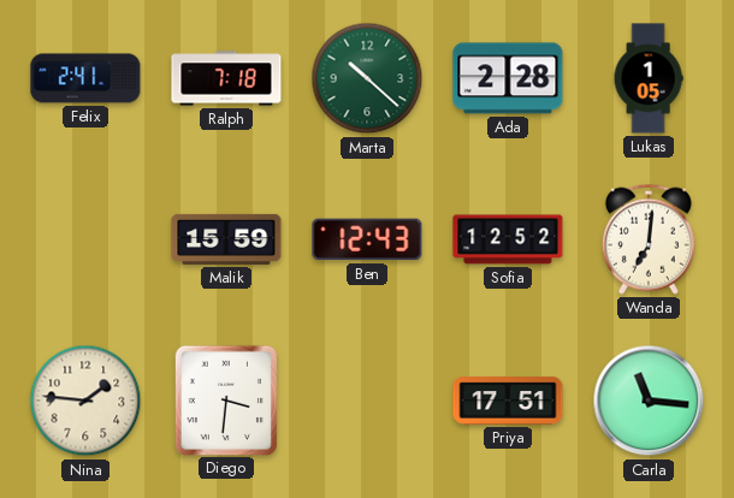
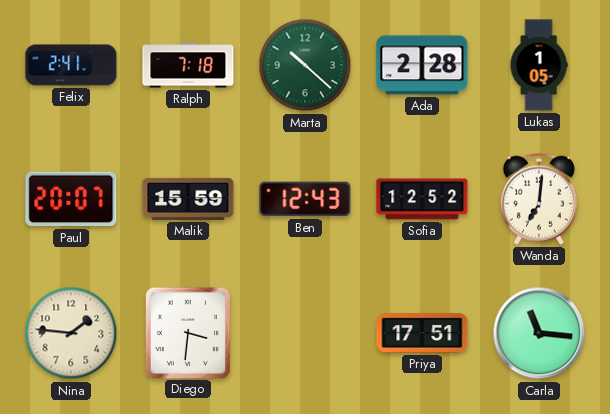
Paul: none -> 20:07 (71, 199)
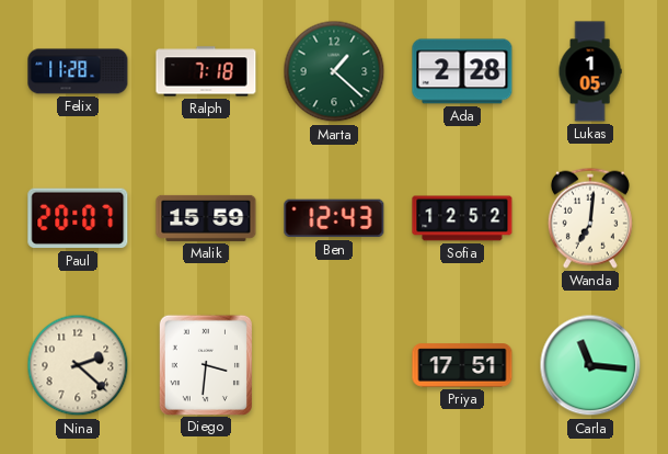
Felix: 2:41 -> 11:28 (78, 71)
Marta: 10:22 -> 1:22 (334, 71)
Nina: 1:46 -> 2:22 (78, 365)
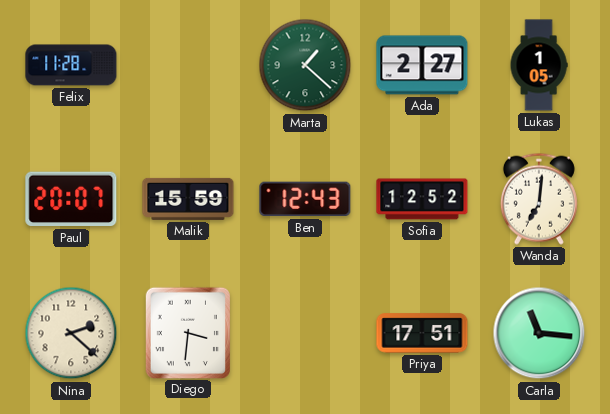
Ralph: 7:18 -> none (206, 71)
Ada: 2:28 -> 2:27 (422, 65)
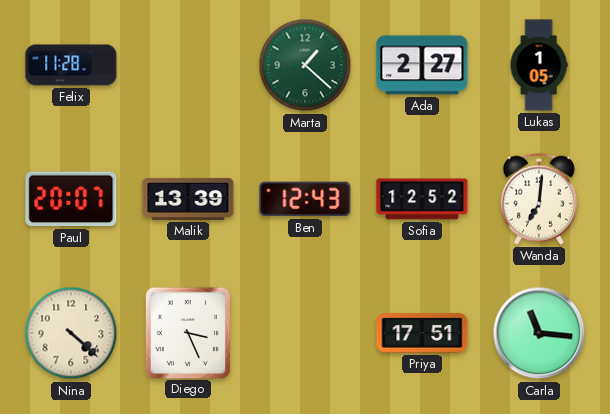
Malik: 15:59 -> 13:39 (188, 199)
Nina: 2:22 -> 4:22 (71, 333)
Diego: 3:31 -> 3:26 (188, 332)
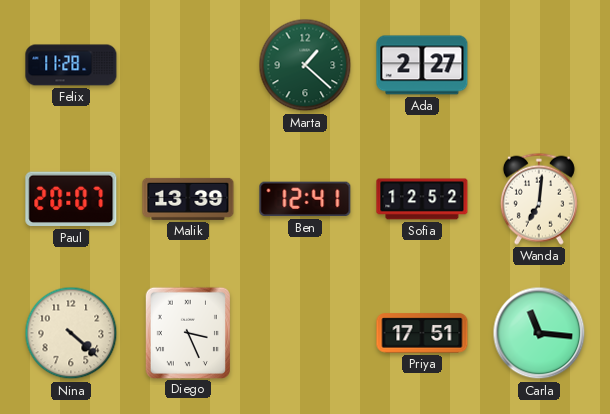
Lukas: 1:05 -> none (539, 65)
Ben: 12:43 -> 12:41 (305, 199)
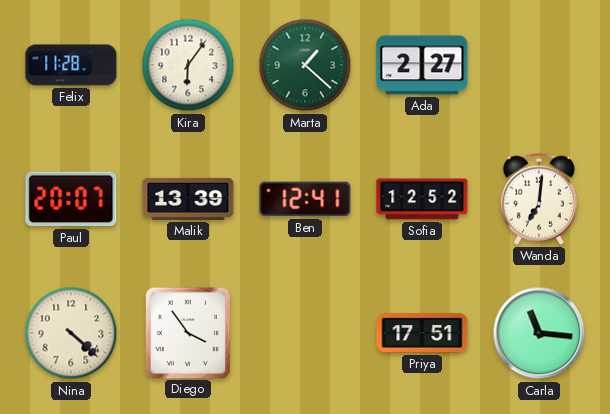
Kira: none -> 6:06 (188, 65)
Diego: 3:26 -> 3:54 (188, 332)
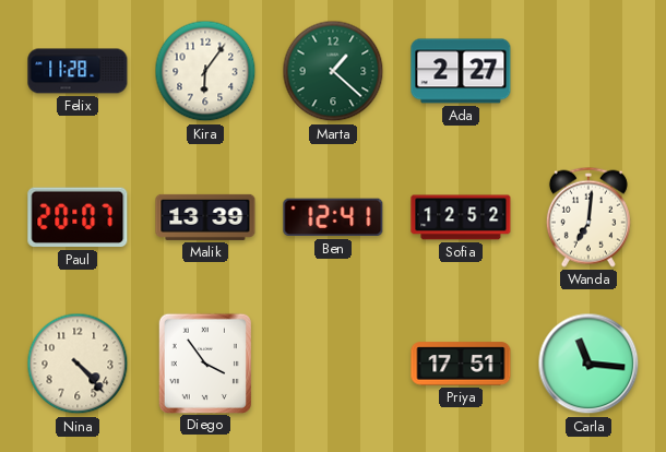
Nina: 4:22 -> 4:23 (78, 364)
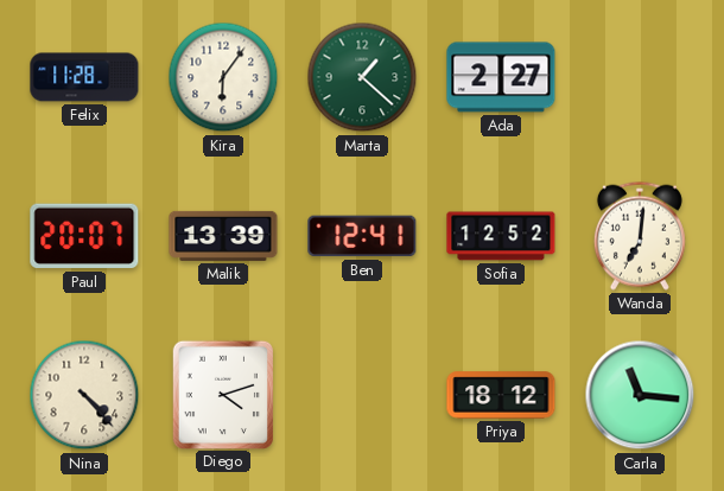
Diego: 3:54 -> 4:12 (223, 394)
Priya: 17:51 -> 18:12 (501, 395)
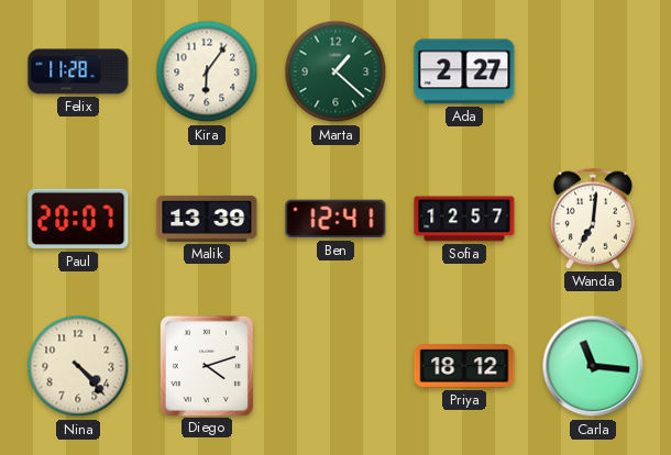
Sofia: 12:52 -> 12:57 (464, 219)
